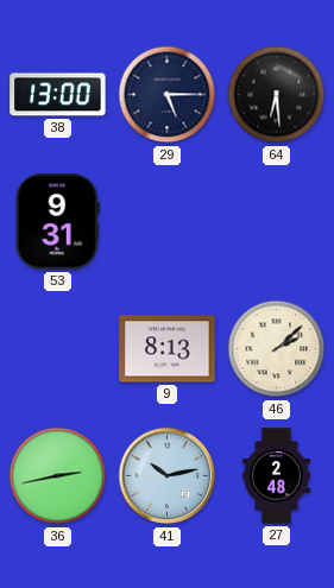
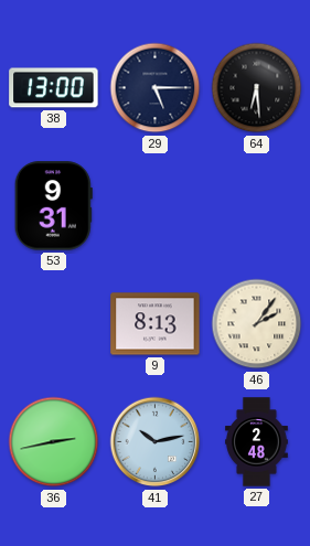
46: 2:08 -> 2:06 (257, 324)
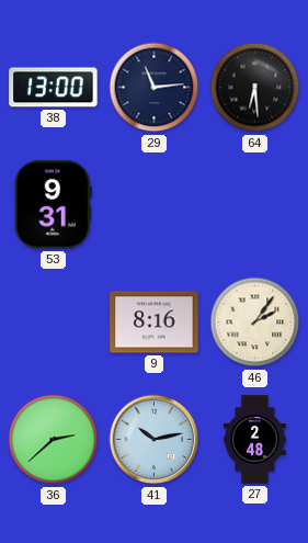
29: 5:15 -> 11:14 (155, 88)
9: 8:13 -> 8:16 (155, 323)
36: 2:43 -> 2:38 (54, 440)
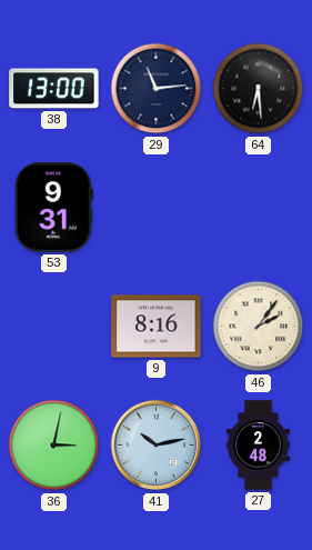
36: 2:38 -> 3:02 (54, 446)
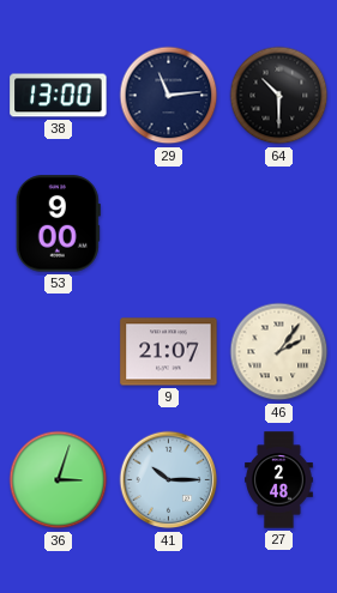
64: 6:29 -> 10:30 (279, 96)
53: 9:31 -> 9:00 (58, 224)
9: 8:16 -> 21:07 (169, 352)
36: 3:02 -> 3:03 (59, 480)
41: 10:13 -> 10:15 (169, 480)
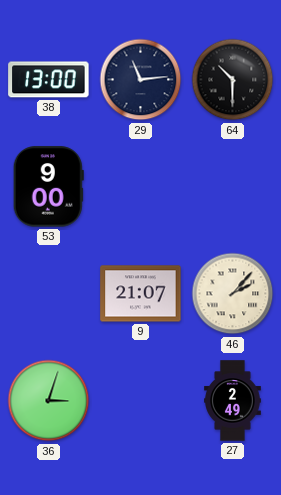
46: 2:06 -> 2:07 (233, 294)
41: 10:15 -> none (169, 480)
27: 2:48 -> 2:49 (233, 401)
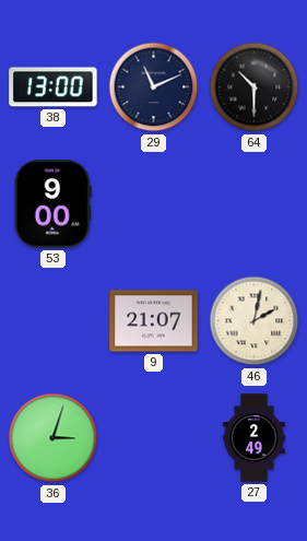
29: 11:14 -> 11:11 (154, 87)
46: 2:07 -> 2:02 (255, 321)
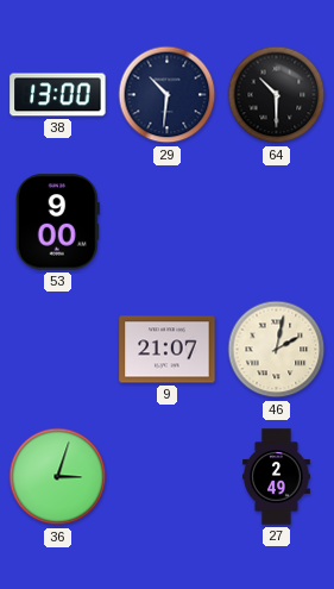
29: 11:11 -> 10:31 (168, 95)
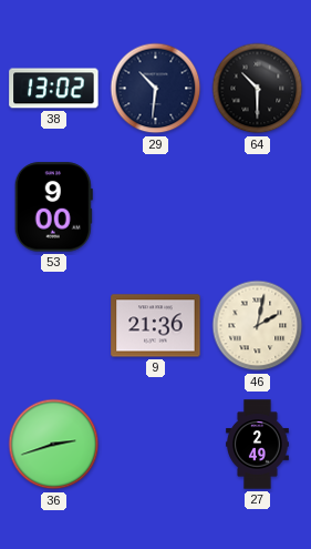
38: 13:00 -> 13:02 (54, 89)
9: 21:07 -> 21:36 (156, 326)
36: 3:03 -> 2:42 (54, 445)
